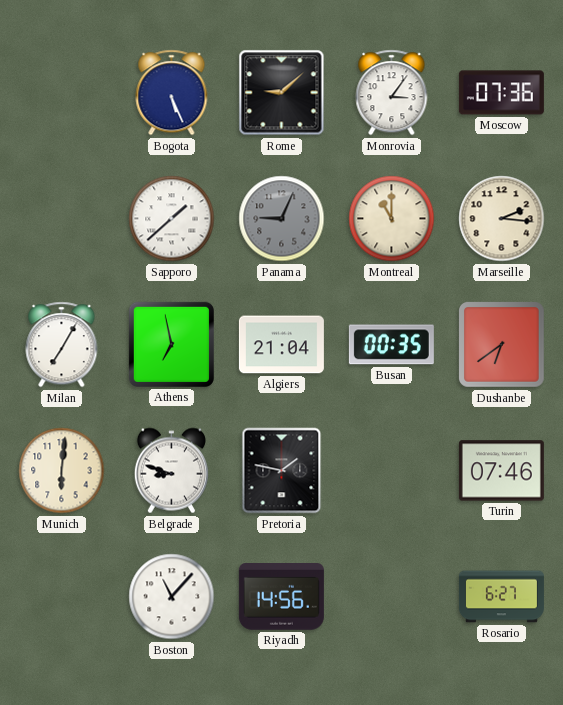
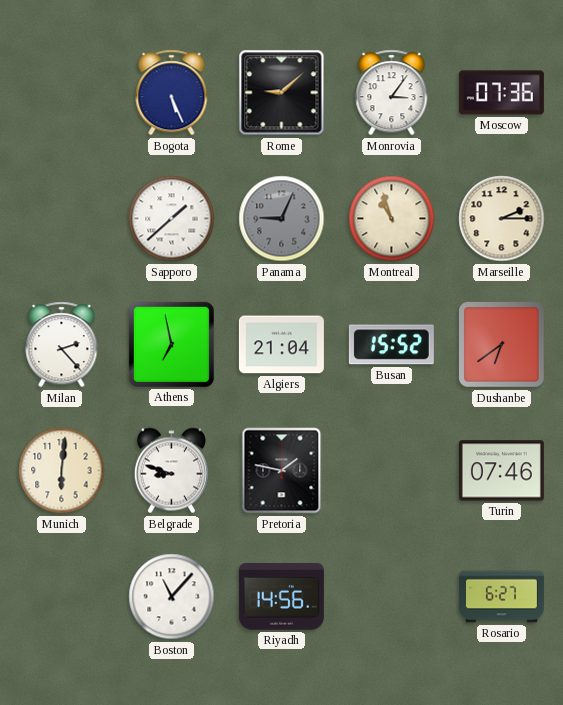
Montreal: 11:00 -> 10:57 (392, 219)
Marseille: 2:16 -> 2:15 (502, 219)
Milan: 7:05 -> 2:23 (62, 345)
Busan: 00:35 -> 15:52 (391, 345)
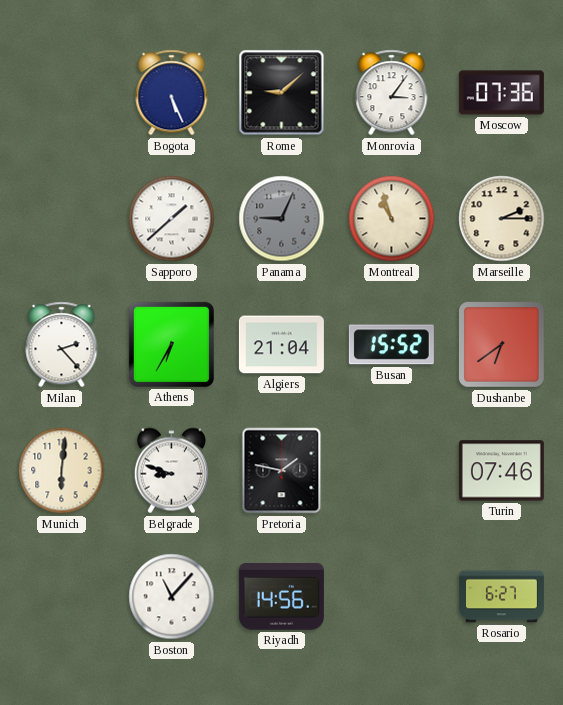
Athens: 6:58 -> 6:35 (171, 344)
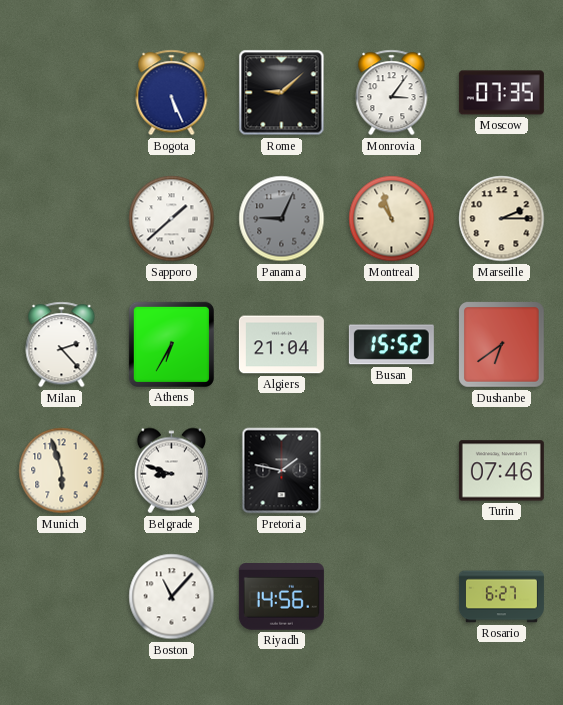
Moscow: 07:36 -> 07:35 (501, 93)
Munich: 6:01 -> 5:57 (62, 471)
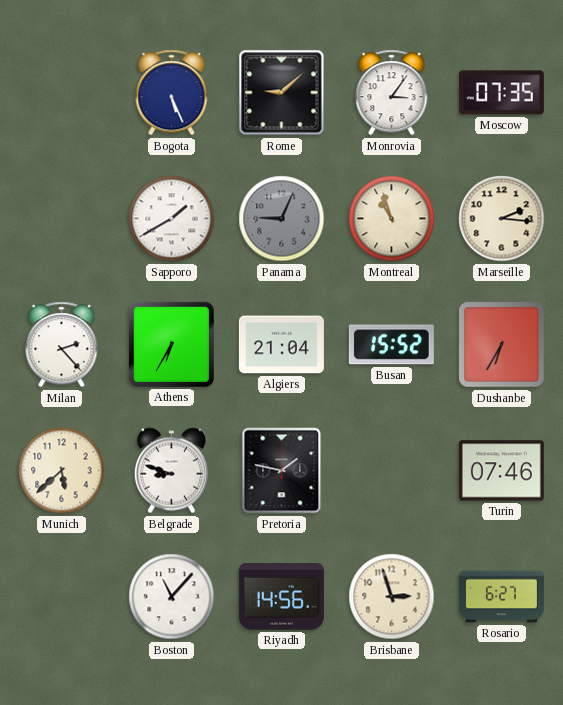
Sapporo: 1:38 -> 1:40 (172, 219)
Marseille: 2:15 -> 2:16 (502, 219)
Dushanbe: 6:39 -> 6:35 (502, 345)
Munich: 5:57 -> 5:38 (62, 471)
Brisbane: none -> 2:57 (392, 597)
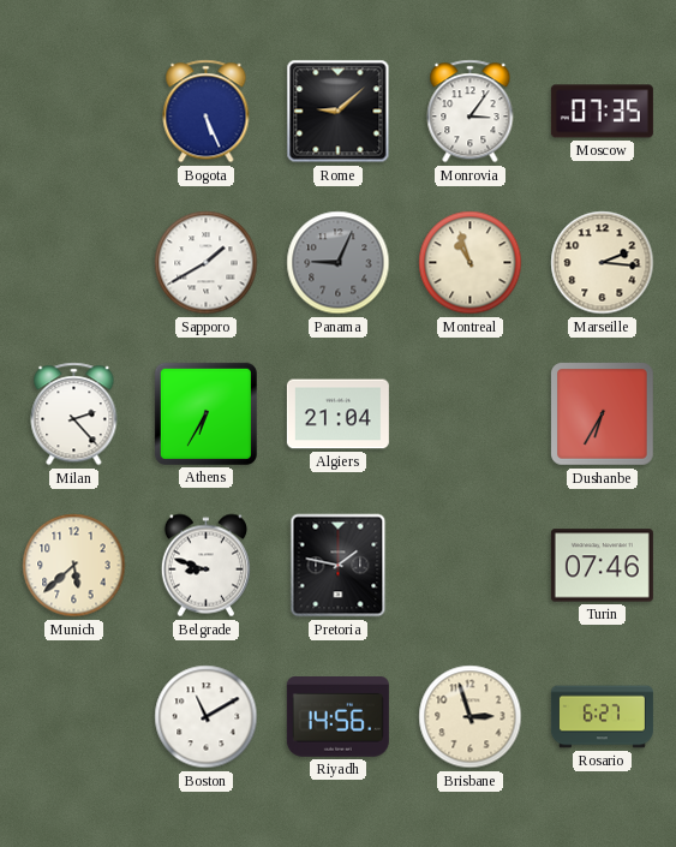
Busan: 15:52 -> none (391, 345)
Boston: 11:07 -> 11:10 (207, 717)
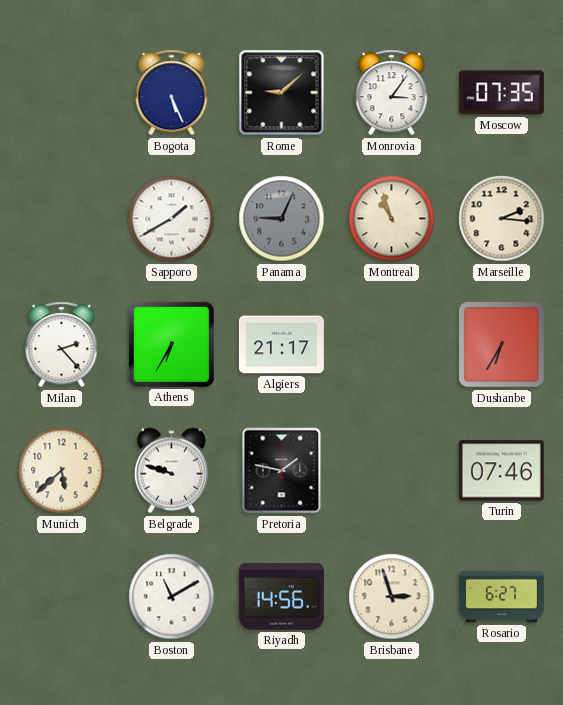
Algiers: 21:04 -> 21:17 (281, 345)
Belgrade: 8:48 -> 9:48 (171, 471)
